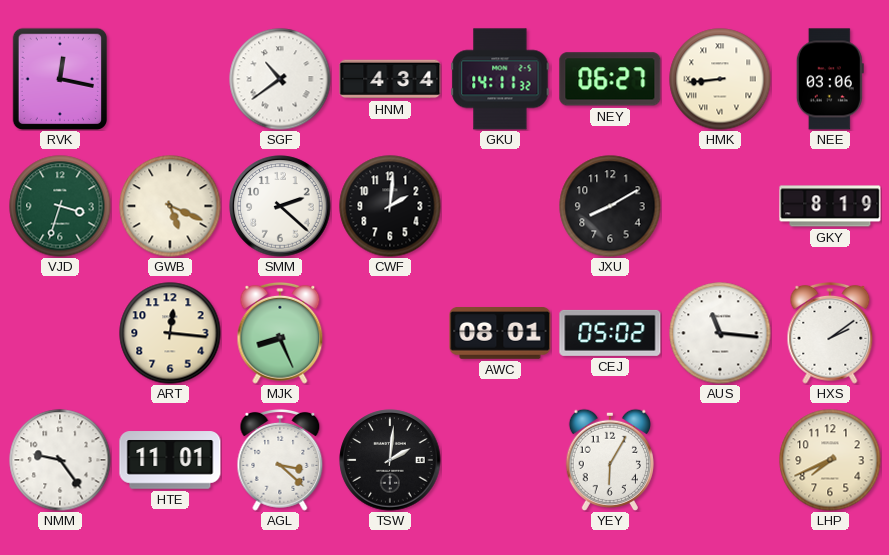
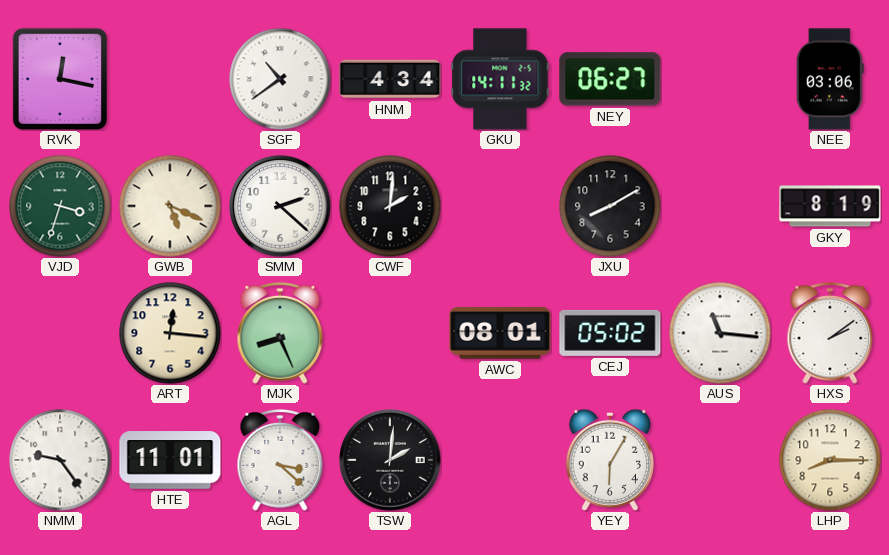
HMK: 8:44 -> none (720, 79)
LHP: 7:41 -> 8:15 (830, 460)
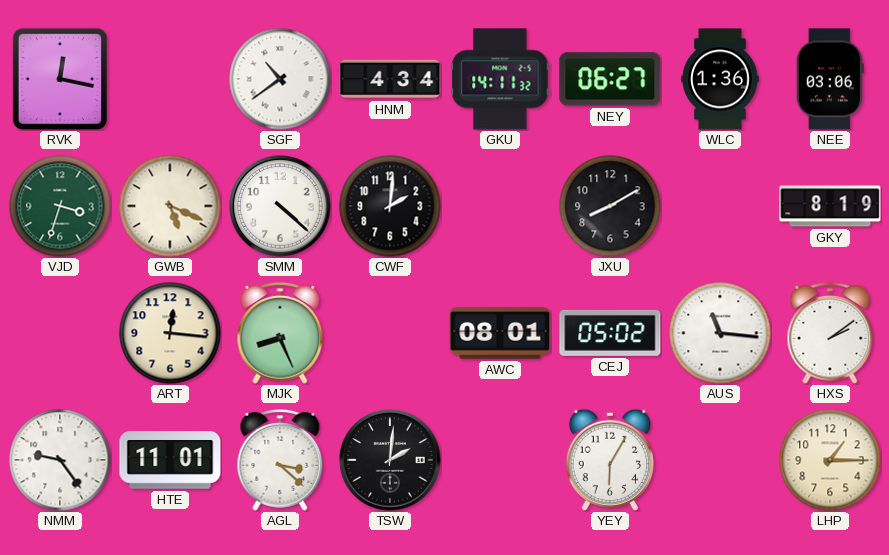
WLC: none -> 1:36 (720, 79)
SMM: 2:22 -> 4:22 (280, 206)
LHP: 8:15 -> 1:15 (830, 460)
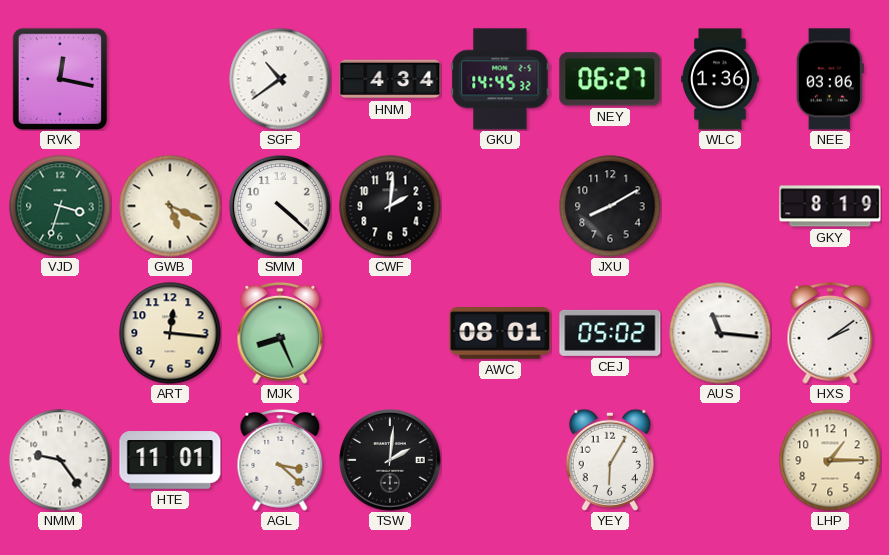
GKU: 14:11 -> 14:45 (500, 79)
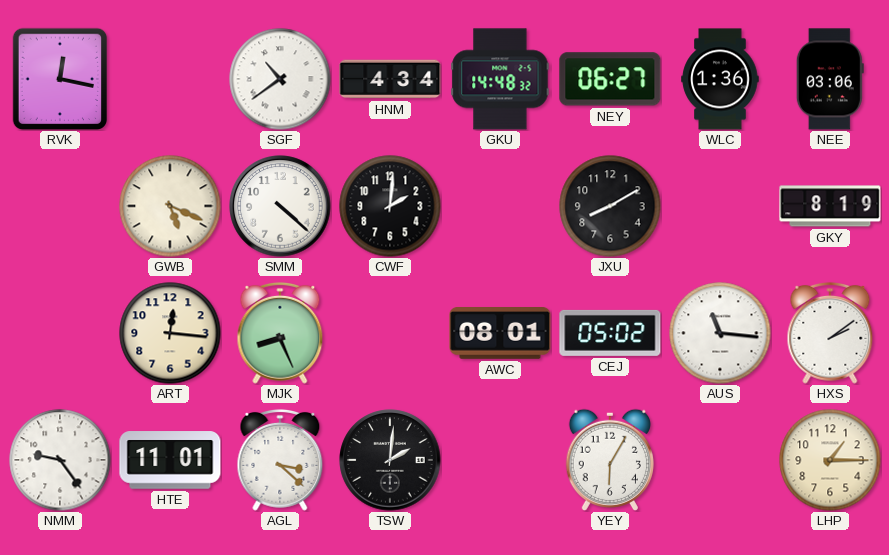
GKU: 14:45 -> 14:48 (500, 79)
VJD: 3:33 -> none (60, 206)
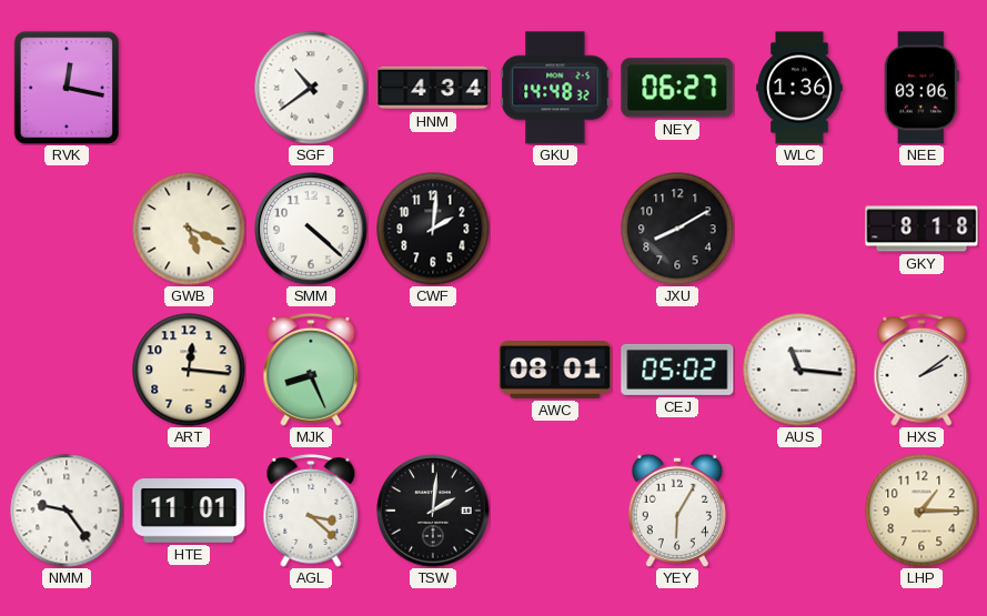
GKY: 8:19 -> 8:18 (921, 229)
